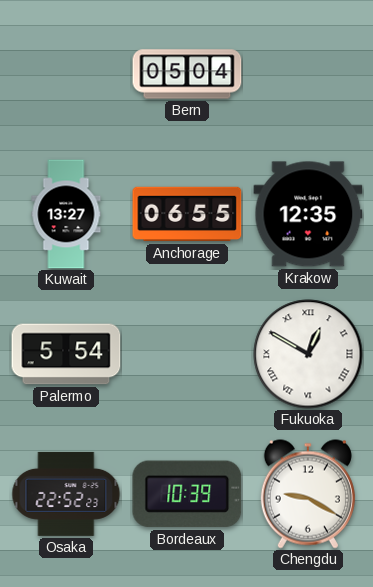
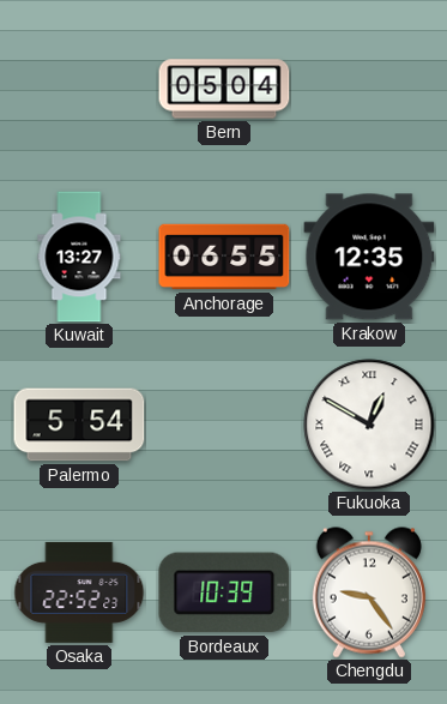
Chengdu: 9:20 -> 9:24 (369, 592)
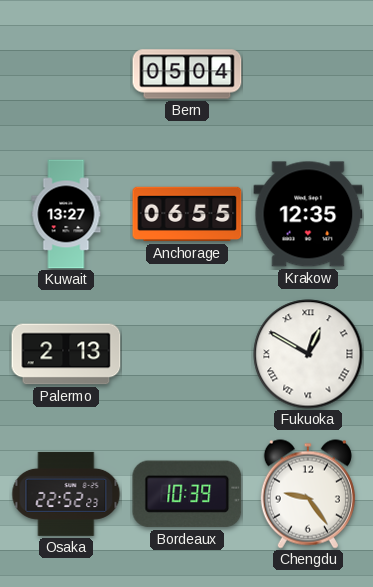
Palermo: 5:54 -> 2:13 (66, 354)
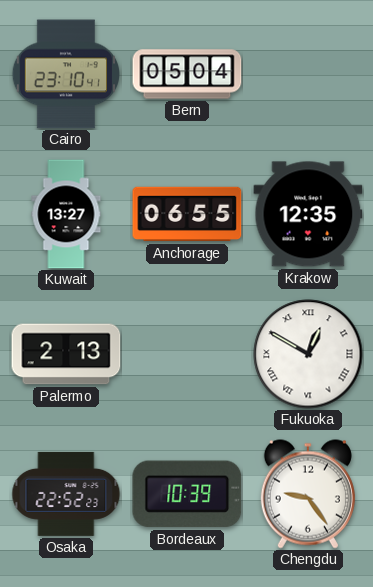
Cairo: none -> 23:10 (65, 74)
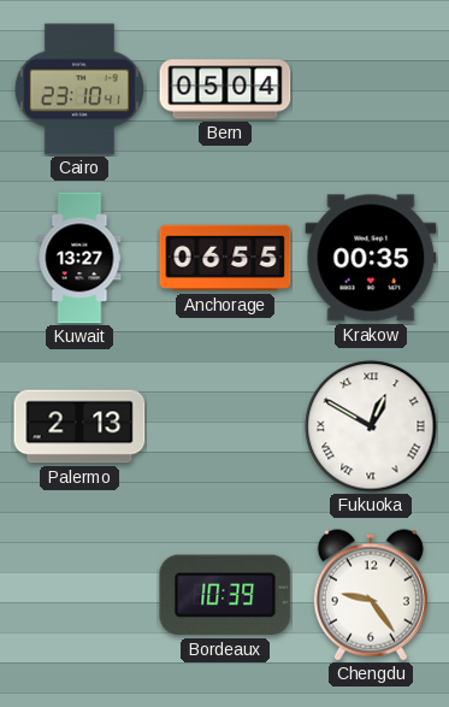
Krakow: 12:35 -> 00:35 (371, 258)
Osaka: 22:52 -> none (66, 494)
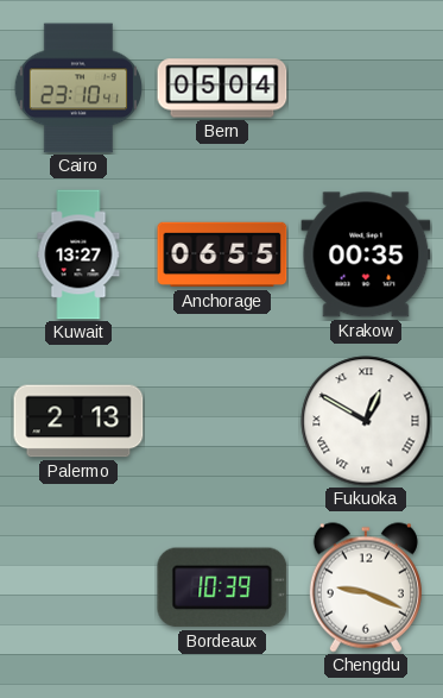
Chengdu: 9:24 -> 9:19 (366, 587)
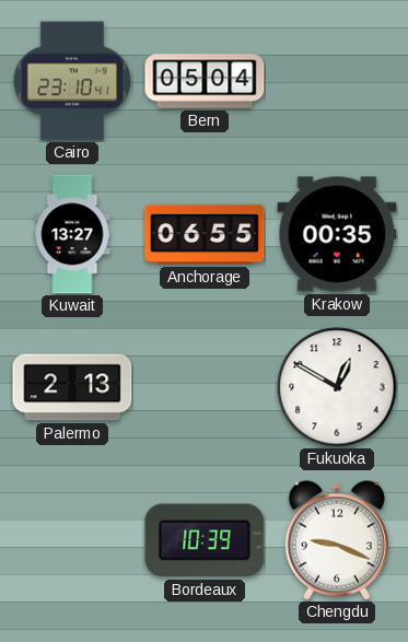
Fukuoka numerals: Roman -> Arabic (337, 387)
